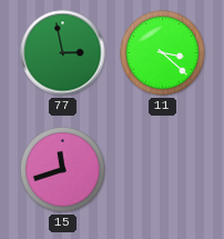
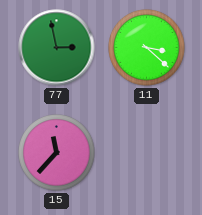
15: 11:42 -> 11:37 (57, 153)
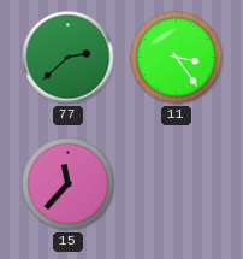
77: 2:58 -> 2:38 (69, 58)
11: 3:22 -> 3:24 (177, 58)
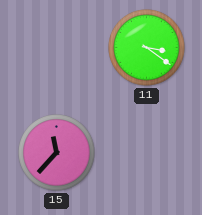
77: 2:38 -> none (69, 58)
11: 3:24 -> 3:21 (147, 48)
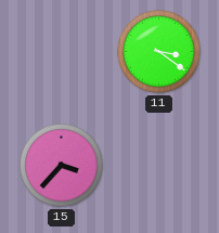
15: 11:37 -> 3:37 (62, 166)
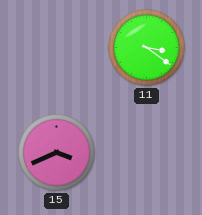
15: 3:37 -> 3:41 (57, 153)
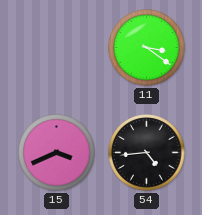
54: none -> 4:44 (147, 153)
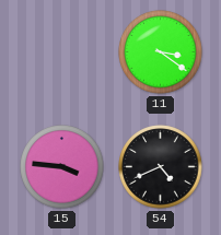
15: 3:41 -> 3:46 (62, 167)
54: 4:44 -> 4:41 (161, 167)
